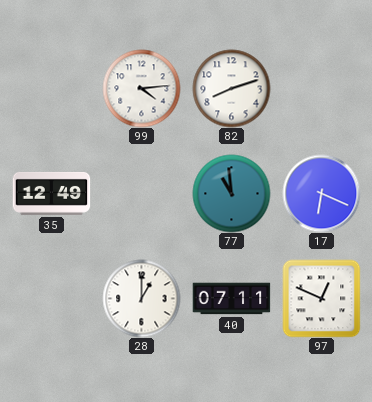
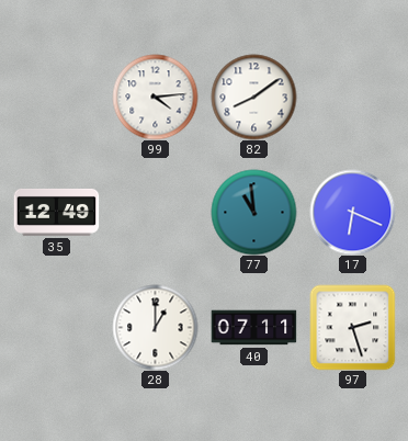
82: 8:12 -> 8:09 (253, 97)
97: 12:49 -> 2:27 (352, 327)
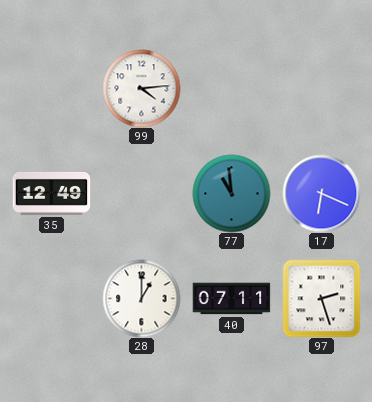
82: 8:09 -> none (253, 97)
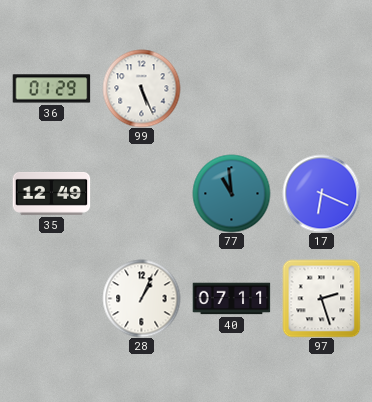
36: none -> 01:29 (51, 89)
99: 4:14 -> 5:26 (141, 88)
28: 1:00 -> 1:04 (141, 298)
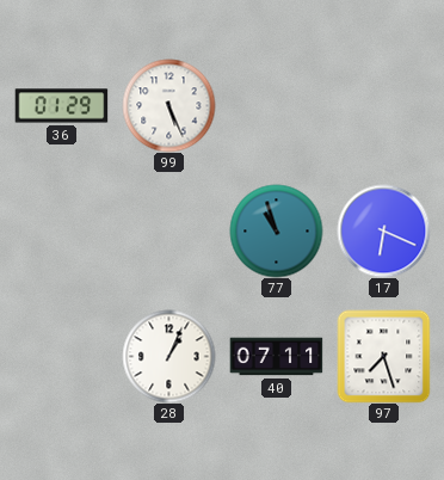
35: 12:49 -> none (51, 193)
77: 10:59 -> 10:57 (276, 230)
97: 2:27 -> 7:27 (383, 356)
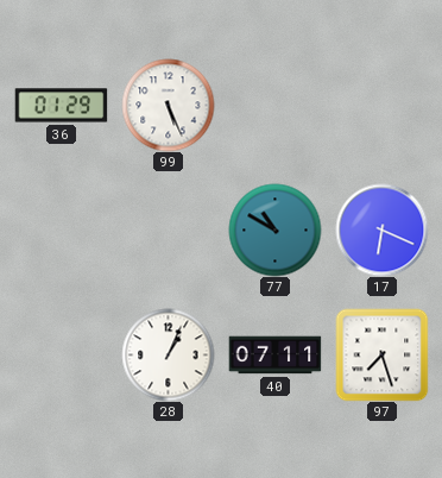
77: 10:57 -> 10:50 (274, 229)
